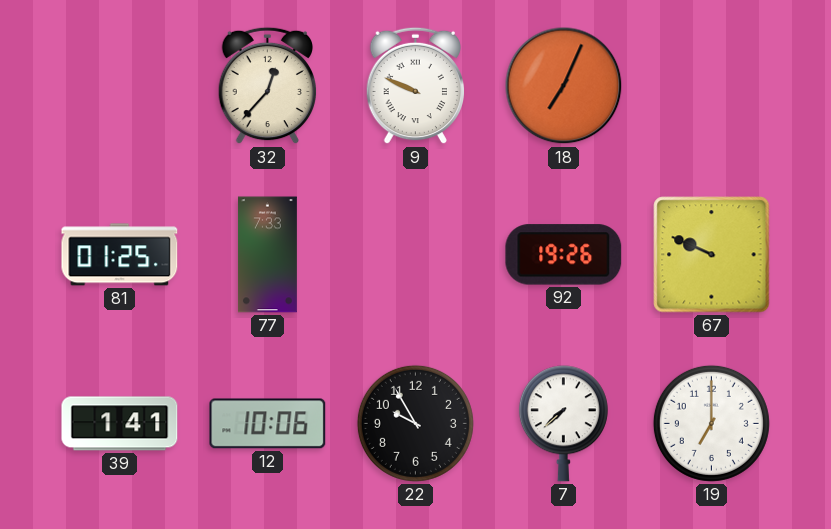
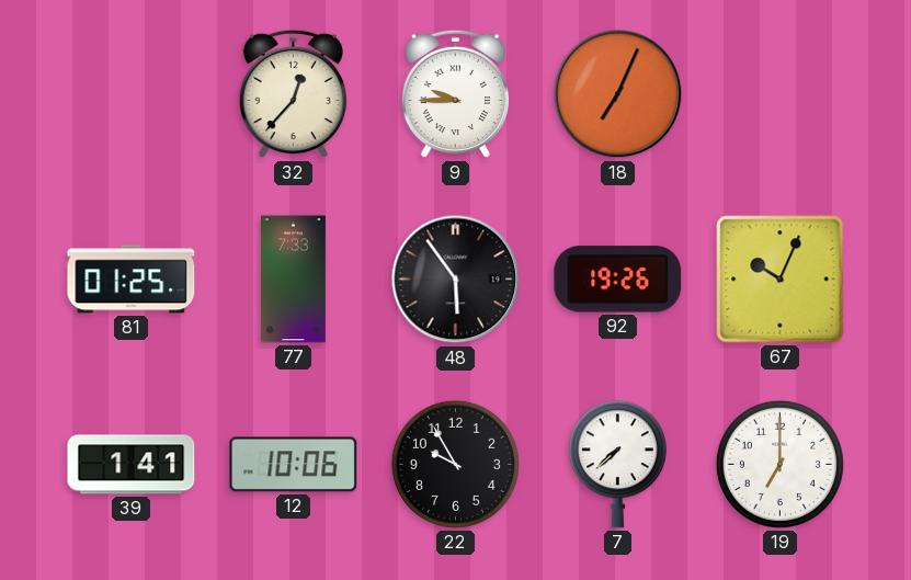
9: 9:49 -> 9:45 (455, 94)
48: none -> 5:54 (456, 280)
67: 9:49 -> 10:04 (781, 280)
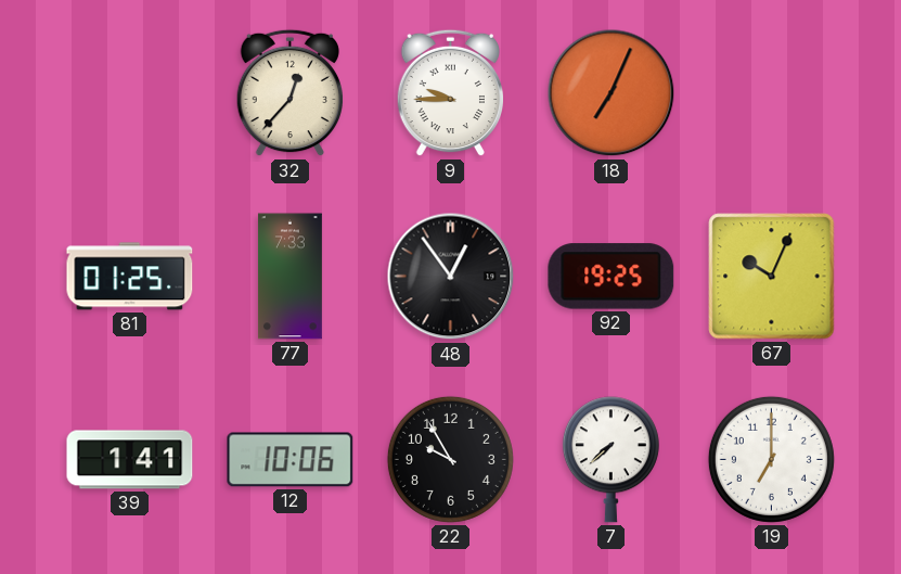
48: 5:54 -> 12:54 (451, 277)
92: 19:26 -> 19:25 (612, 277)
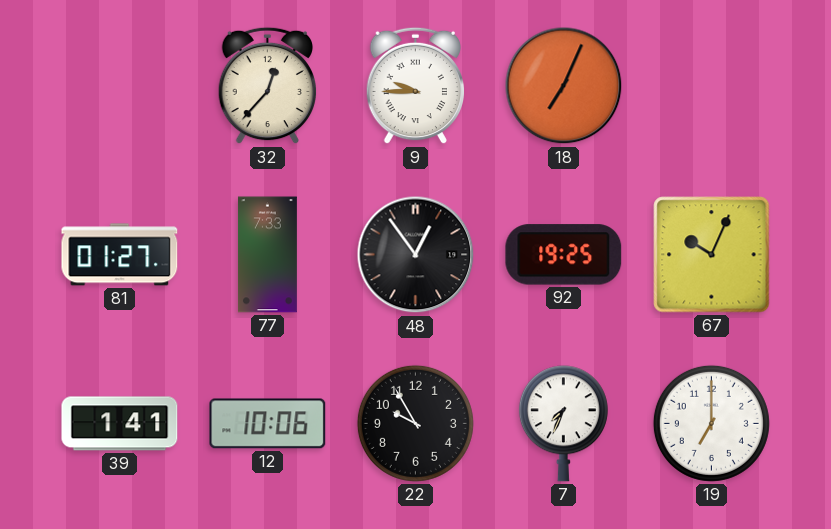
81: 01:25 -> 01:27 (120, 255)
7: 7:38 -> 7:34 (563, 424)
